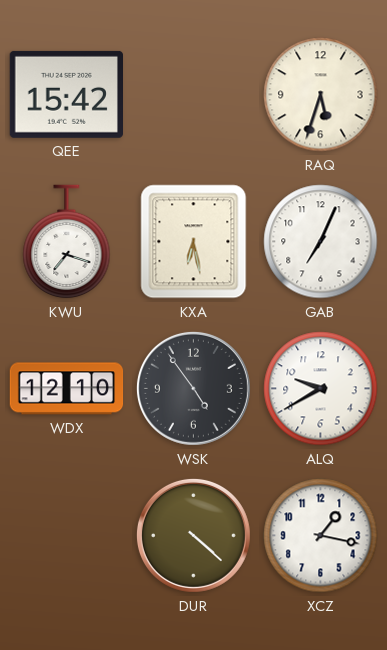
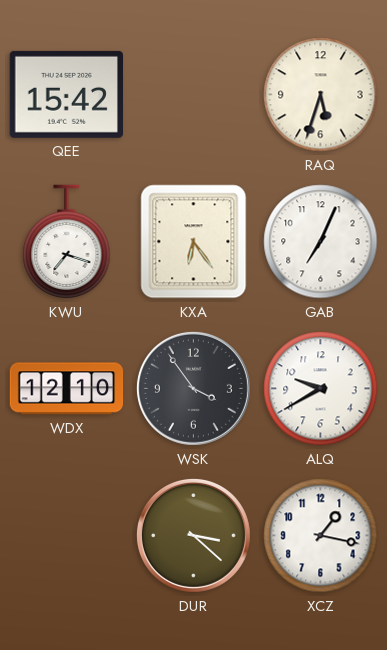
KXA: 6:28 -> 6:24 (194, 242)
WSK: 4:54 -> 3:54 (193, 388)
DUR: 4:22 -> 3:22 (193, 535)
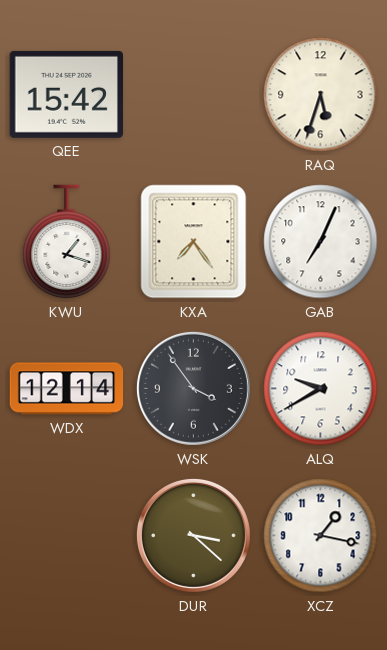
KWU: 7:18 -> 1:18 (67, 242)
KXA: 6:24 -> 7:24 (194, 242)
WDX: 12:10 -> 12:14 (67, 389)
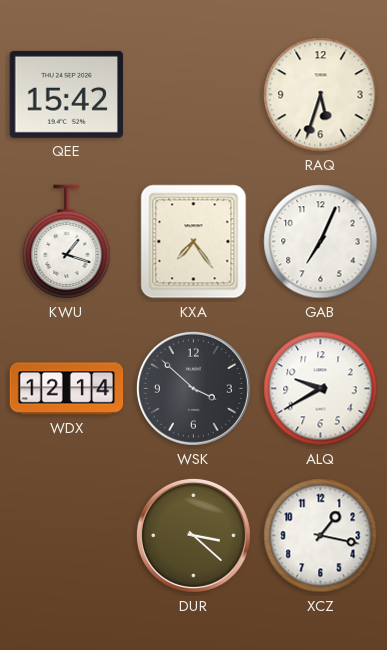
WSK: 3:54 -> 3:52 (193, 388)
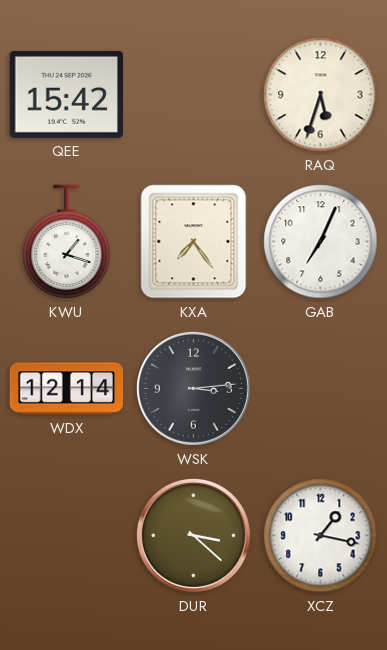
WSK: 3:52 -> 3:14 (193, 388)
ALQ: 9:40 -> none (321, 389)
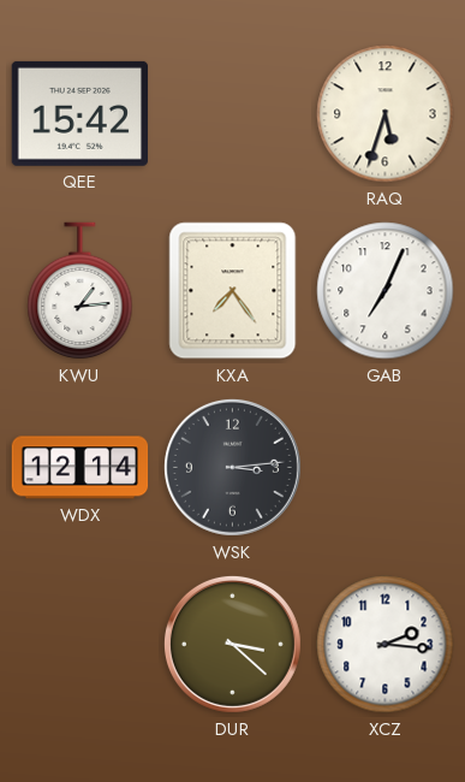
KWU: 1:18 -> 1:14 (81, 291)
XCZ: 1:17 -> 2:16 (386, 645)
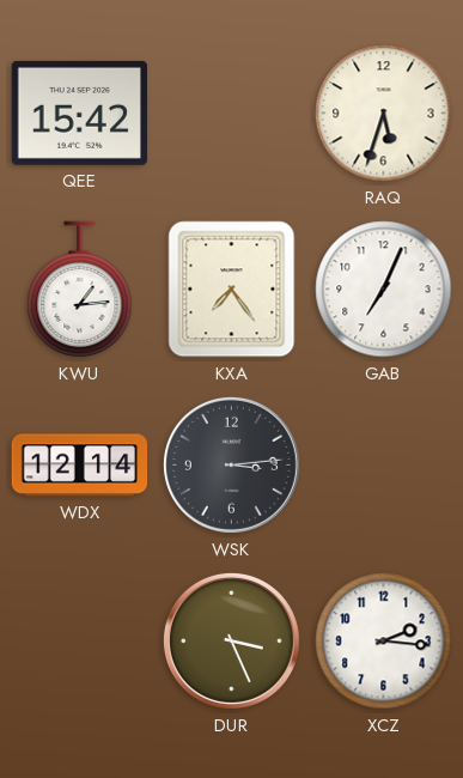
DUR: 3:22 -> 3:26 (231, 640)
